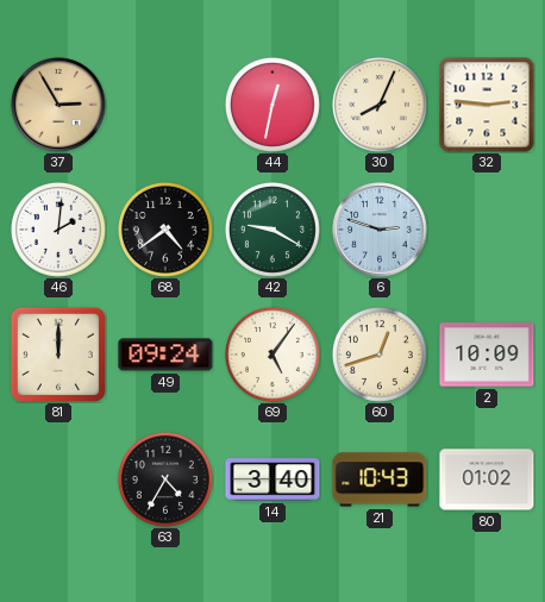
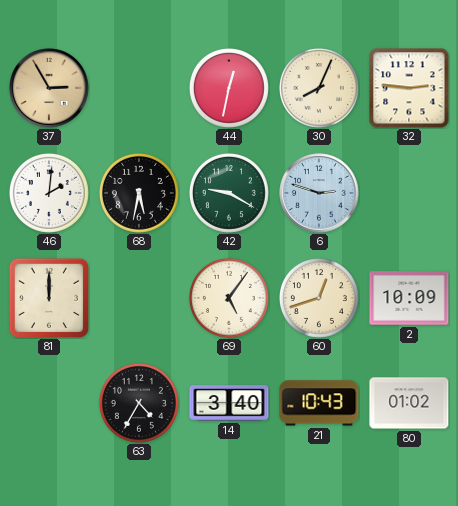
68: 4:39 -> 5:32 (139, 193)
49: 09:24 -> none (165, 355)
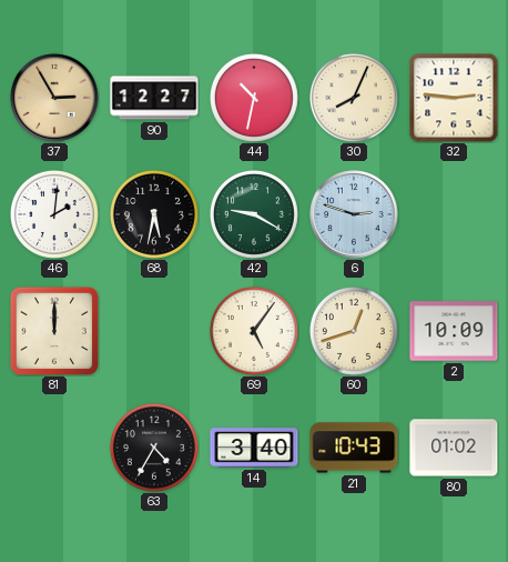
90: none -> 12:27 (154, 98)
44: 12:32 -> 10:32 (254, 98)
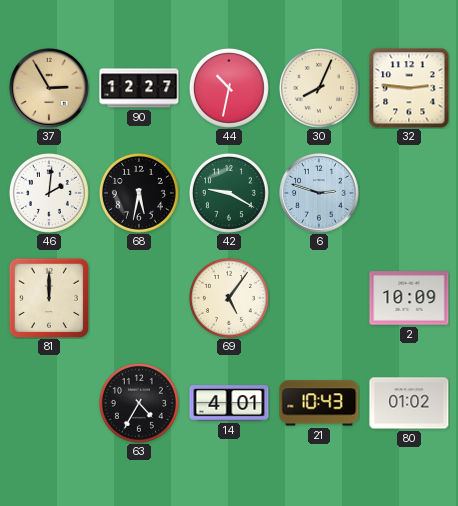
60: 12:42 -> none (354, 331)
14: 3:40 -> 4:01 (229, 403)
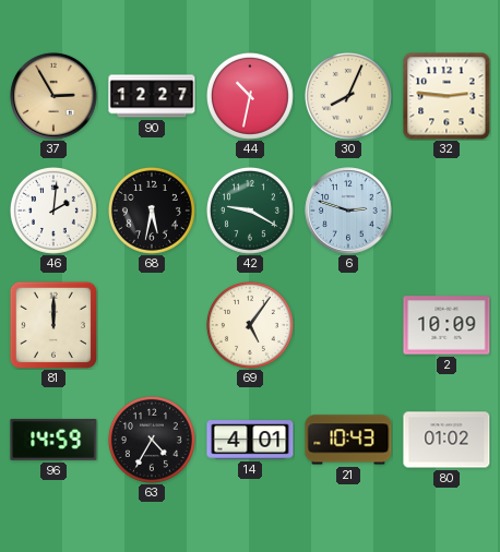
96: none -> 14:59 (53, 440)
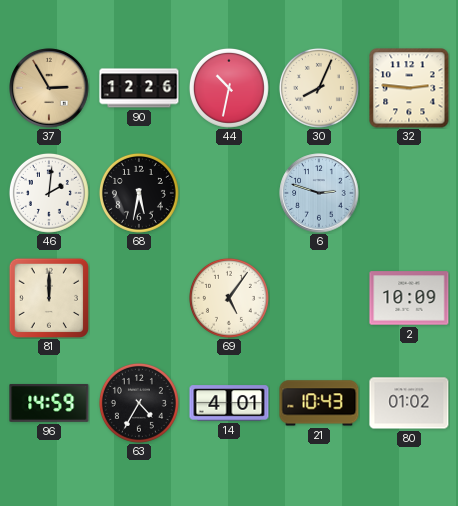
90: 12:27 -> 12:26 (139, 88)
42: 9:20 -> none (250, 211)
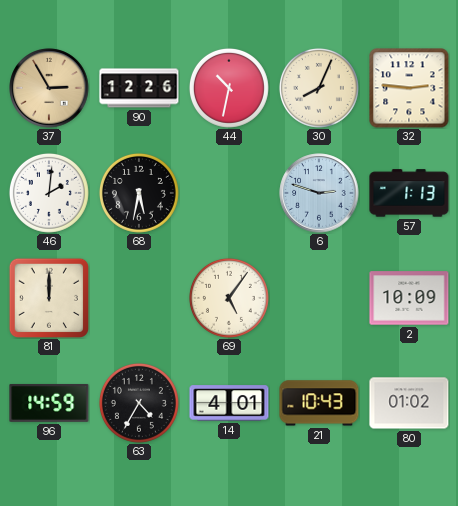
57: none -> 1:13 (409, 193)
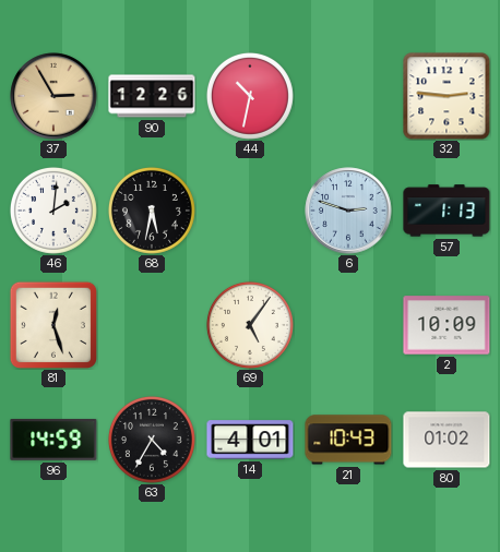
30: 8:04 -> none (319, 88)
81: 12:00 -> 12:27 (52, 324)
